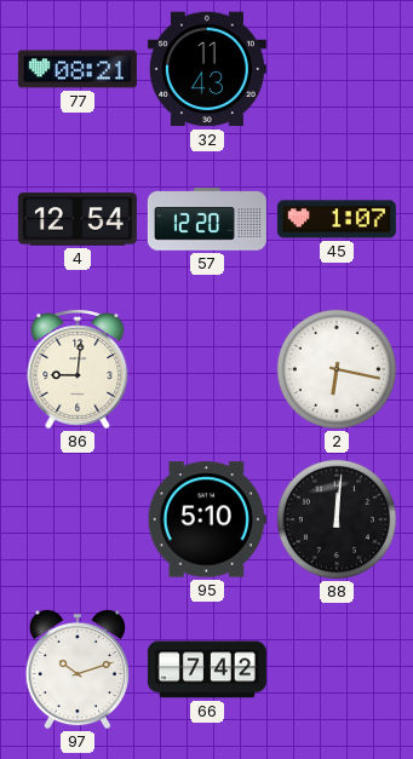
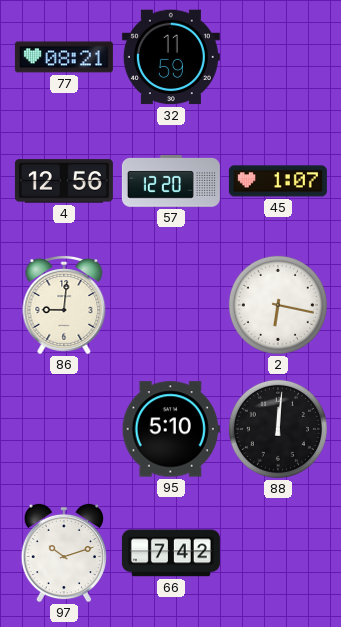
32: 11:43 -> 11:59 (171, 57)
4: 12:54 -> 12:56 (64, 181)
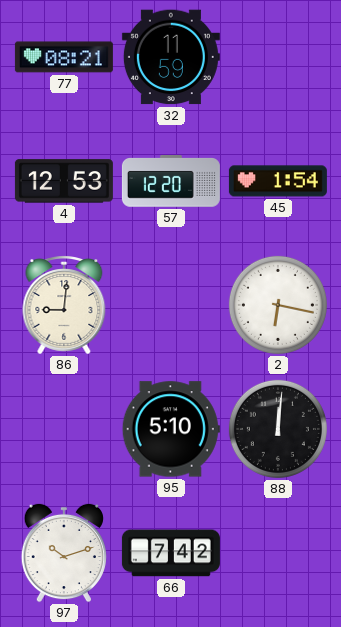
4: 12:56 -> 12:53 (64, 181)
45: 1:07 -> 1:54 (278, 181)
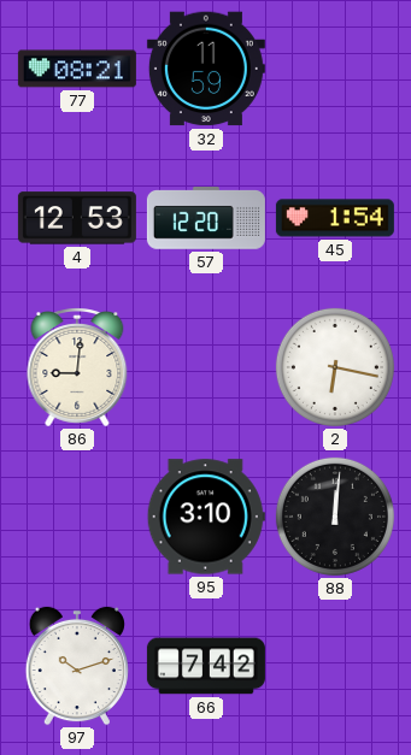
95: 5:10 -> 3:10 (206, 517)
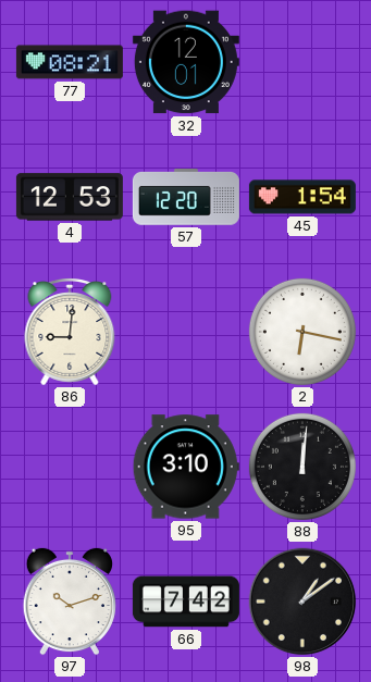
32: 11:59 -> 12:01 (186, 62)
98: none -> 1:09 (302, 602)
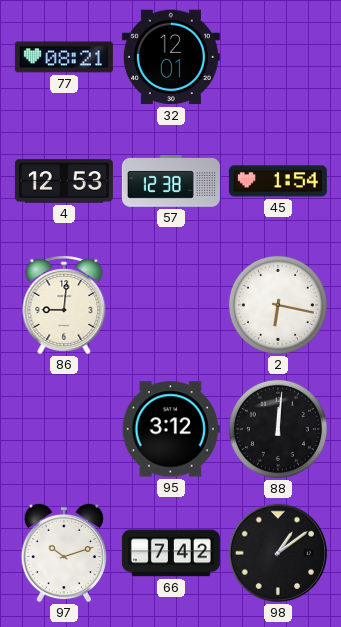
57: 12:20 -> 12:38 (171, 182)
95: 3:10 -> 3:12 (171, 429)
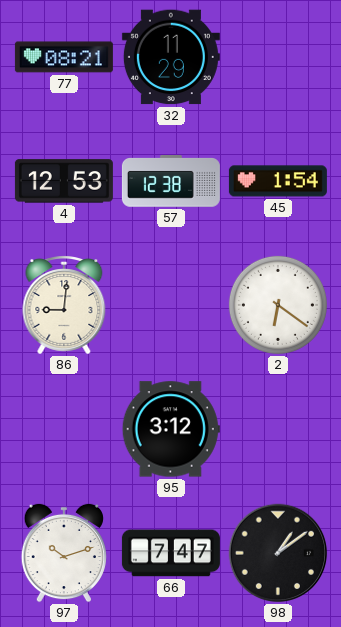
32: 12:01 -> 11:29 (171, 57)
2: 6:17 -> 6:21 (278, 305)
88: 12:01 -> none (278, 429)
66: 7:42 -> 7:47 (171, 553)
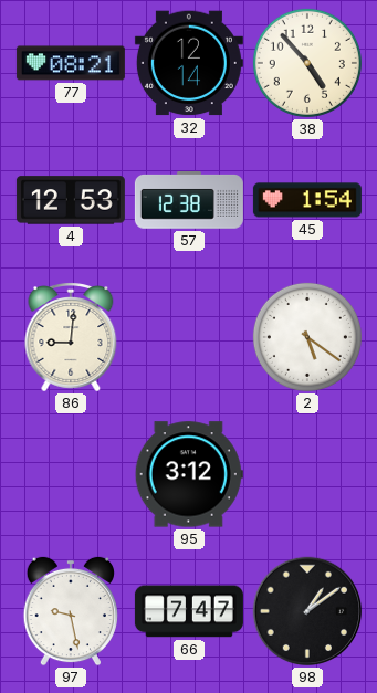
32: 11:29 -> 12:14 (189, 63)
38: none -> 4:53 (307, 63)
2: 6:21 -> 5:21 (307, 337)
97: 10:12 -> 9:28 (71, 611)
